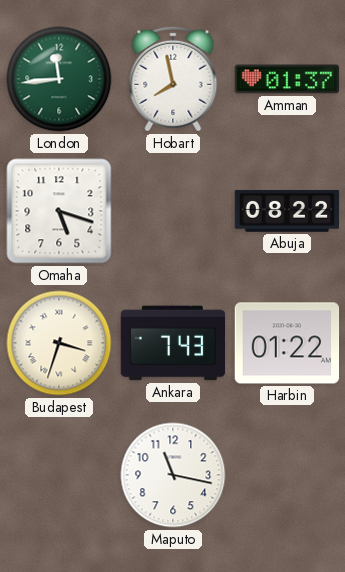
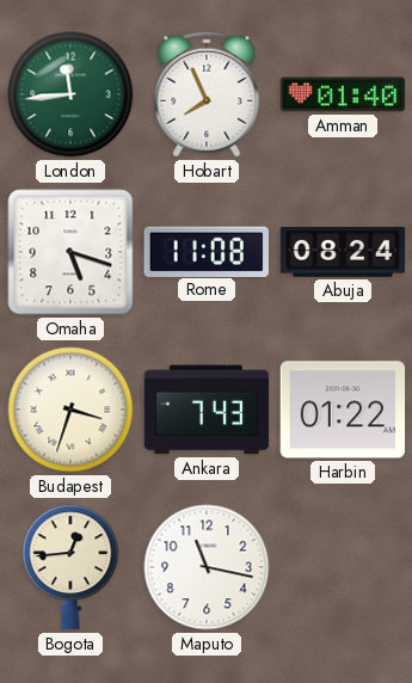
Hobart: 7:58 -> 7:56 (207, 94)
Amman: 01:37 -> 01:40 (343, 94)
Rome: none -> 11:08 (207, 251)
Abuja: 08:22 -> 08:24 (343, 253)
Bogota: none -> 12:44 (70, 567)
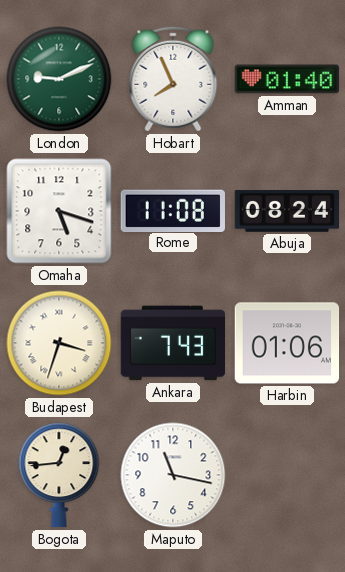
London: 11:44 -> 9:11 (59, 79)
Harbin: 01:22 -> 01:06 (287, 343)
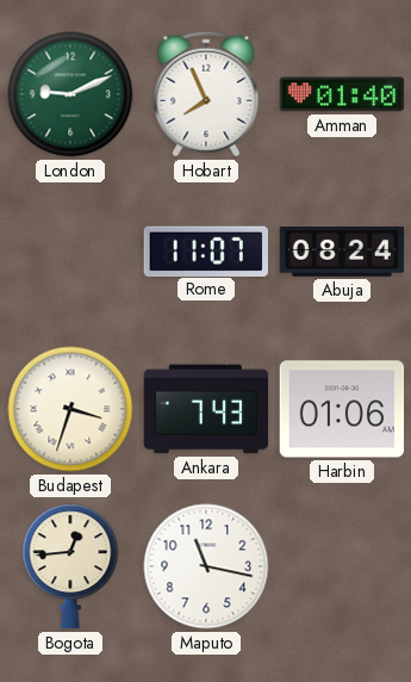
Omaha: 5:18 -> none (59, 211)
Rome: 11:08 -> 11:07 (206, 250)
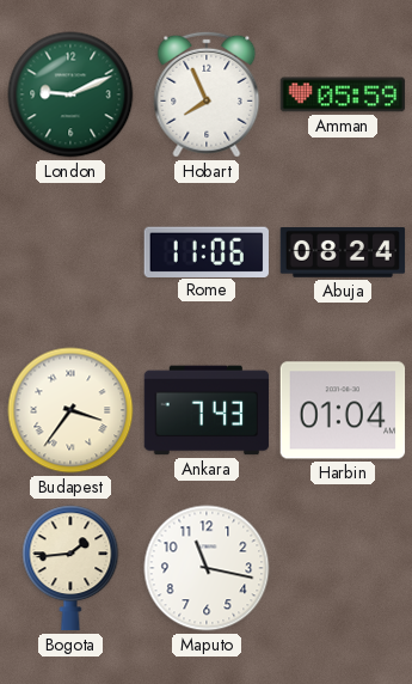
Amman: 01:40 -> 05:59 (343, 94)
Rome: 11:07 -> 11:06 (207, 251)
Budapest: 3:33 -> 3:36 (70, 410)
Harbin: 01:06 -> 01:04 (343, 410)
Bogota: 12:44 -> 1:44 (70, 568)
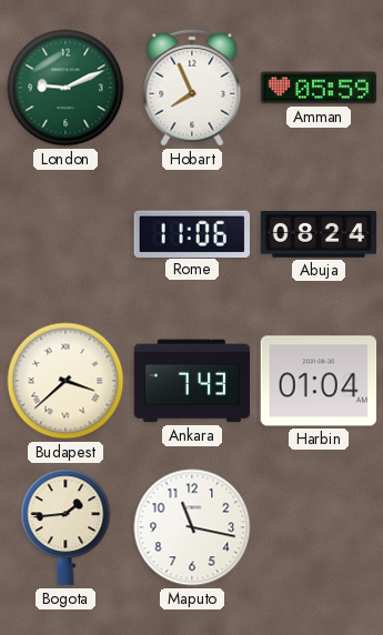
Budapest: 3:36 -> 3:38 (65, 381)
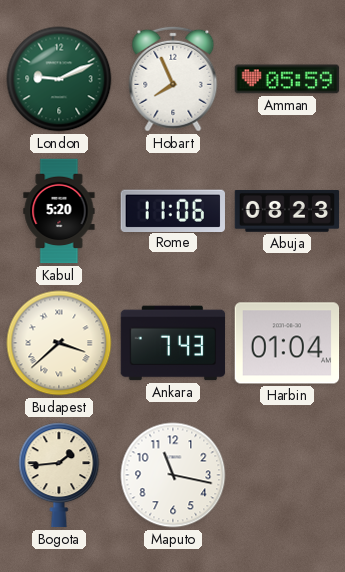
Kabul: none -> 5:20 (59, 211)
Abuja: 08:24 -> 08:23 (287, 212)
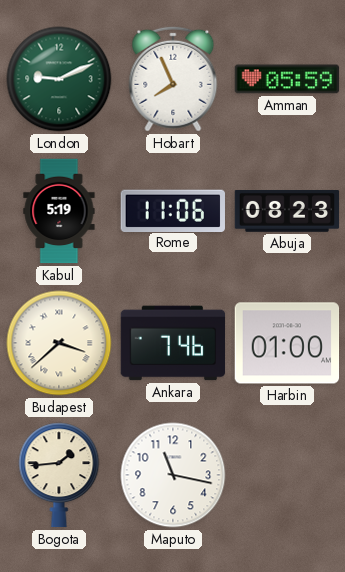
Kabul: 5:20 -> 5:19 (59, 211)
Ankara: 7:43 -> 7:46 (173, 343)
Harbin: 01:04 -> 01:00 (287, 343)
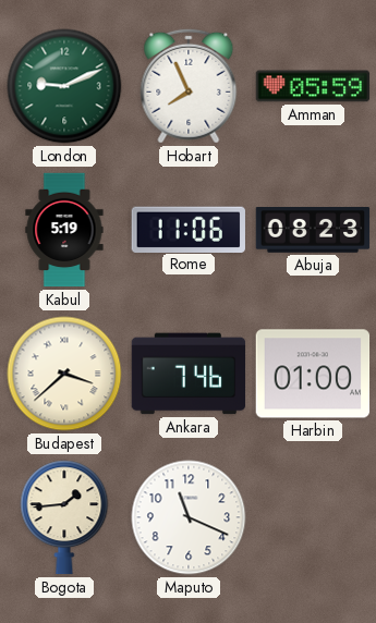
Maputo: 11:17 -> 11:19 (189, 517)
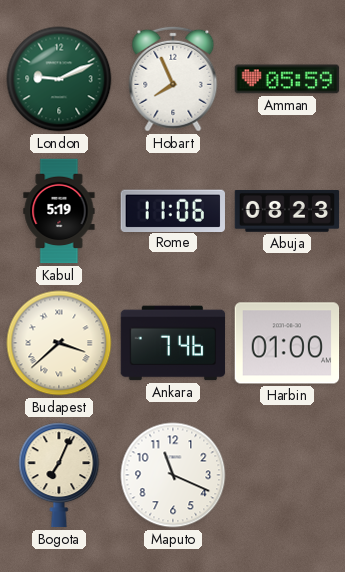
Bogota: 1:44 -> 7:04 (59, 475)
